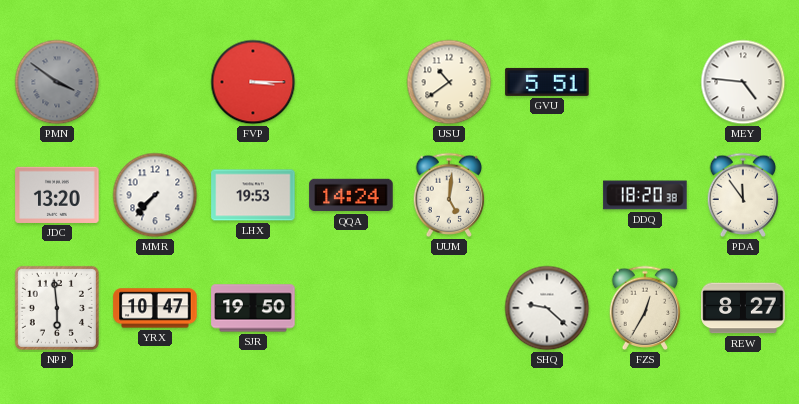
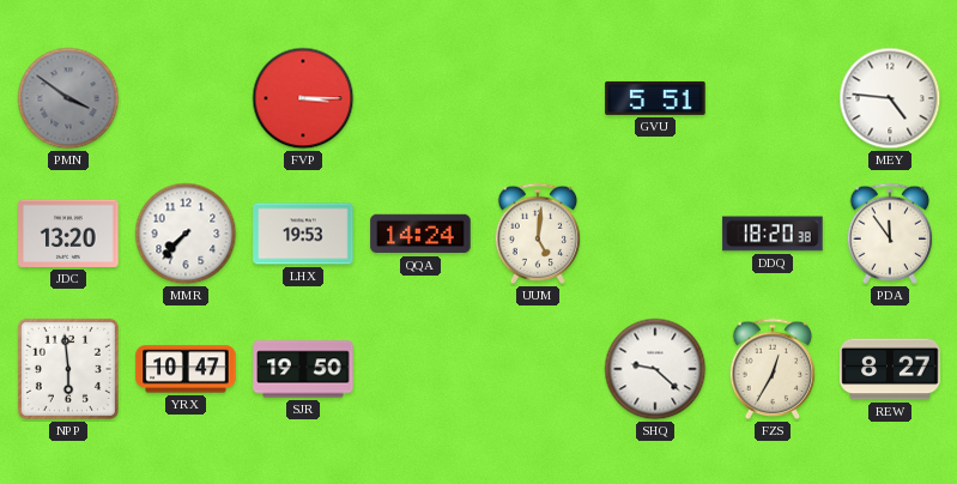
USU: 10:39 -> none (449, 82)
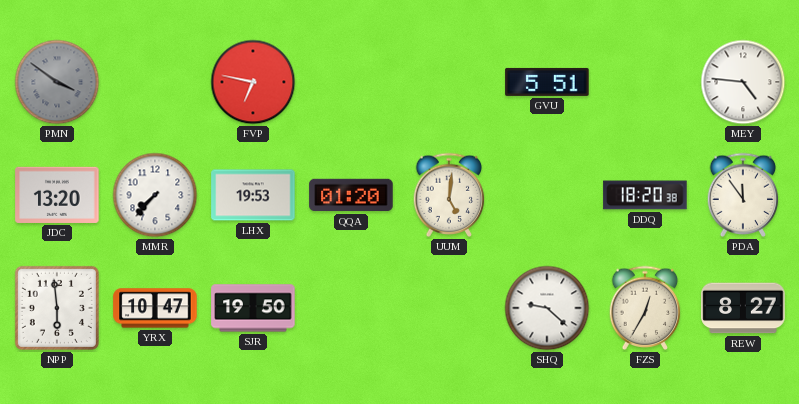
FVP: 3:15 -> 6:47 (253, 82)
QQA: 14:24 -> 01:20 (351, 195)
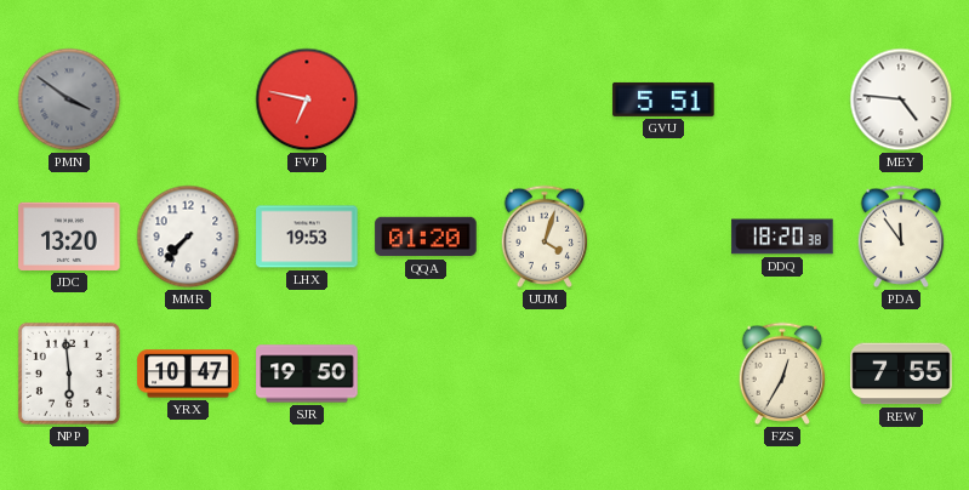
UUM: 5:01 -> 4:03 (545, 237)
SHQ: 9:22 -> none (547, 308)
REW: 8:27 -> 7:55 (901, 374)
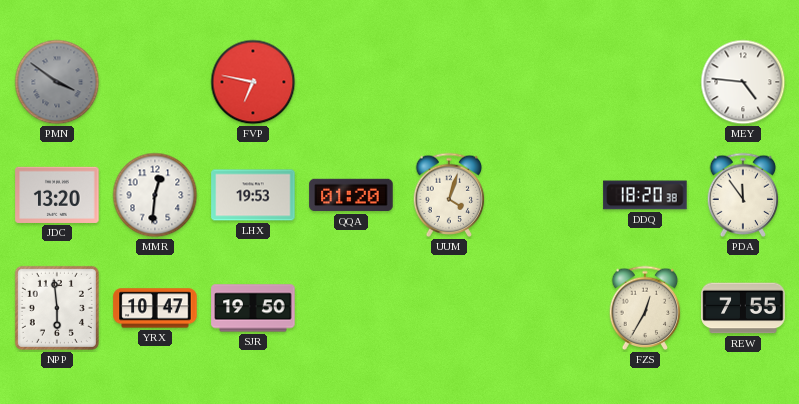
GVU: 5:51 -> none (663, 99)
MMR: 7:37 -> 12:31 (155, 195)
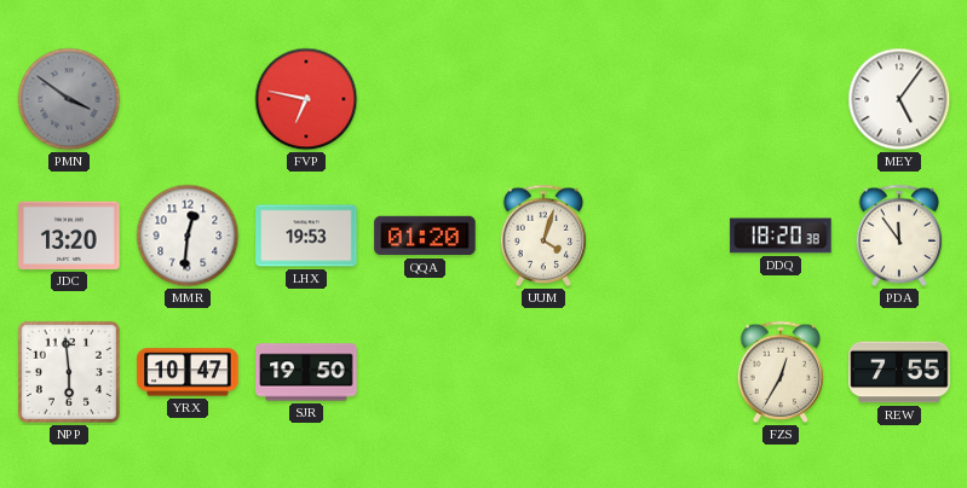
MEY: 4:46 -> 5:06 (899, 99)
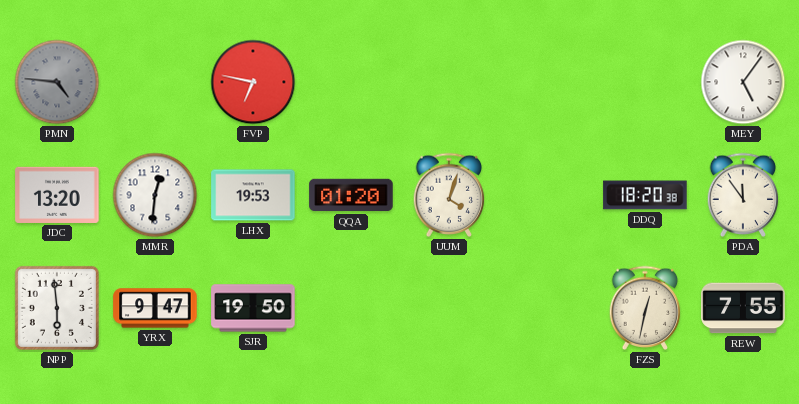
PMN: 3:51 -> 4:46 (57, 82)
YRX: 10:47 -> 9:47 (155, 308)
FZS: 12:35 -> 12:32 (645, 308)
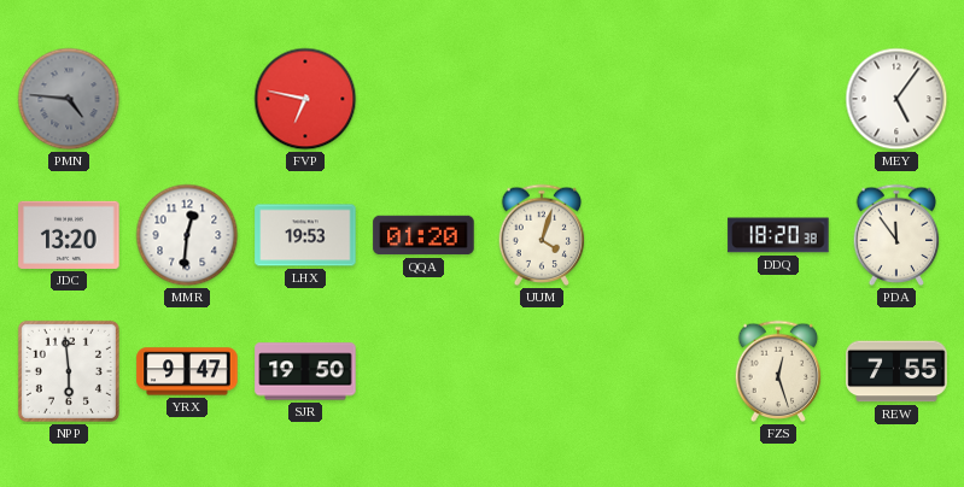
FZS: 12:32 -> 12:27 (778, 371)
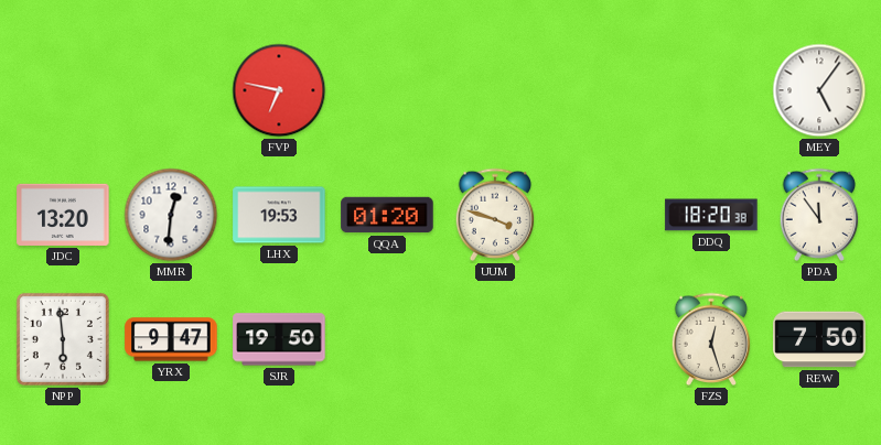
PMN: 4:46 -> none (69, 99)
UUM: 4:03 -> 3:48 (495, 215)
REW: 7:55 -> 7:50 (819, 339)
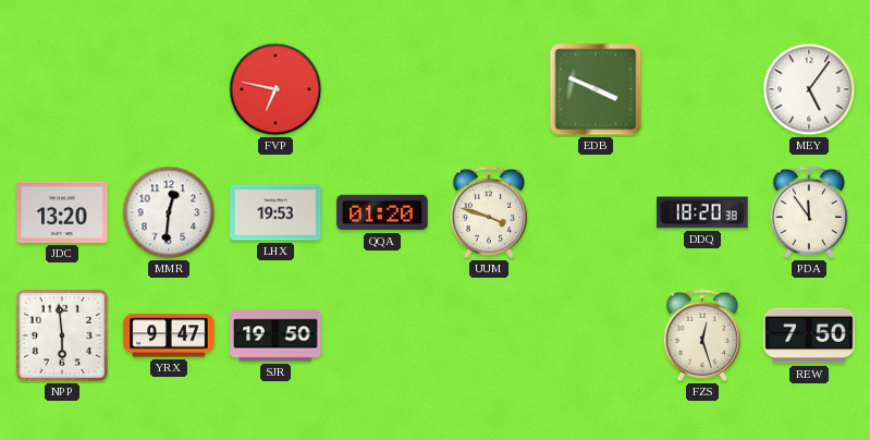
EDB: none -> 3:49 (596, 89)
